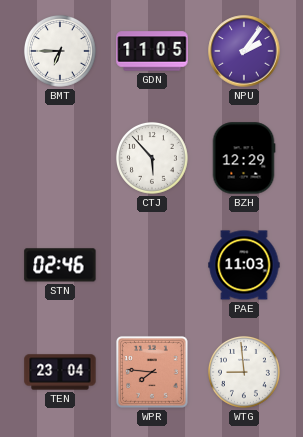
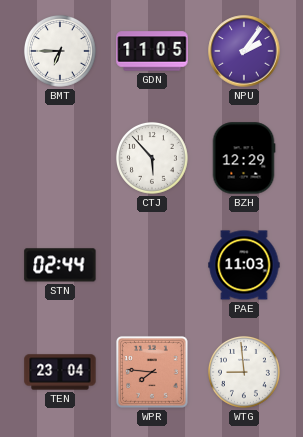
STN: 02:46 -> 02:44 (60, 265)
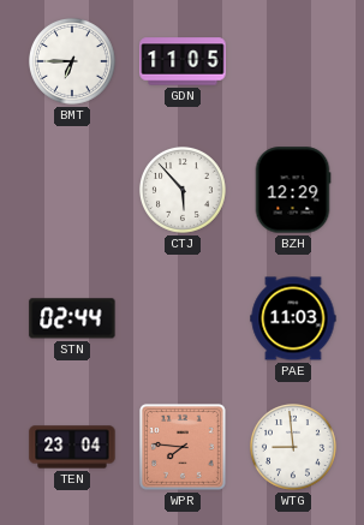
NPU: 2:06 -> none (244, 51)
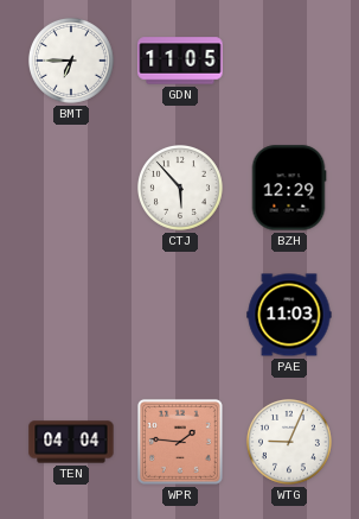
STN: 02:44 -> none (72, 318)
TEN: 23:04 -> 04:04 (71, 442)
WPR: 7:46 -> 1:46 (180, 442)
WTG: 8:59 -> 9:04 (289, 442)
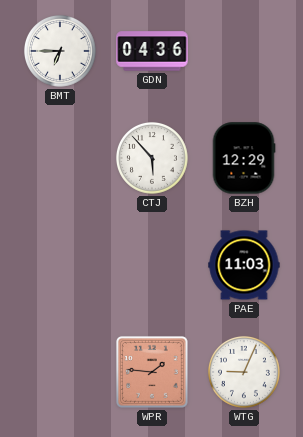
GDN: 11:05 -> 04:36 (152, 51)
TEN: 04:04 -> none (71, 442)
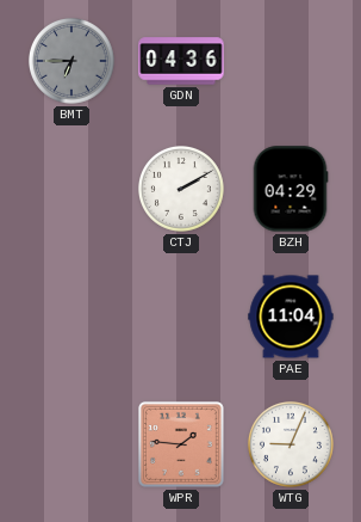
BMT dial: white -> grey (71, 61)
CTJ: 5:53 -> 2:10 (181, 189)
BZH: 12:29 -> 04:29 (291, 189)
PAE: 11:03 -> 11:04 (291, 317)
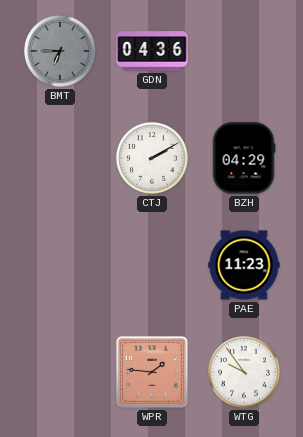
PAE: 11:04 -> 11:23 (244, 265)
WTG: 9:04 -> 9:54 (244, 372)
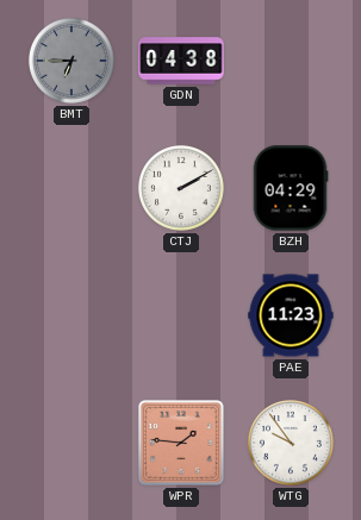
GDN: 04:36 -> 04:38 (181, 61)
